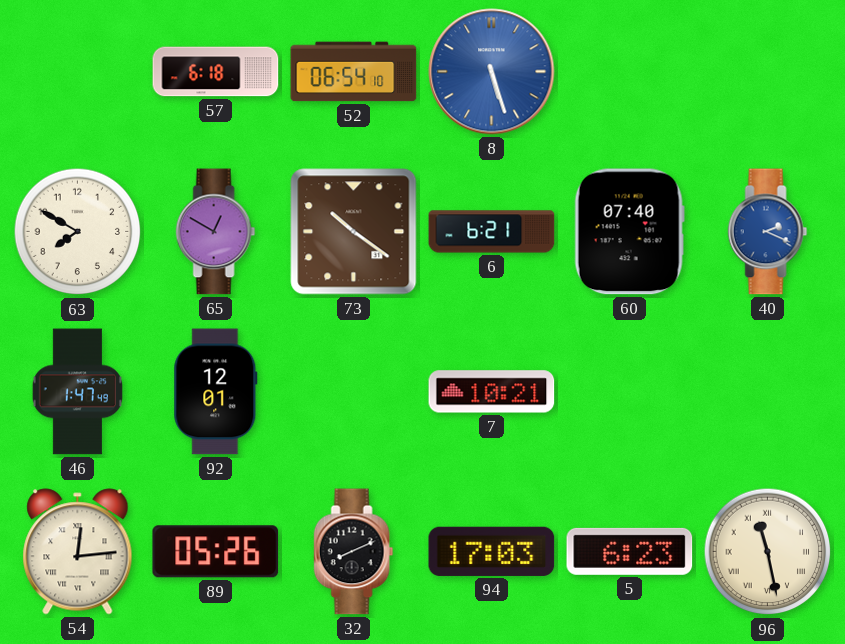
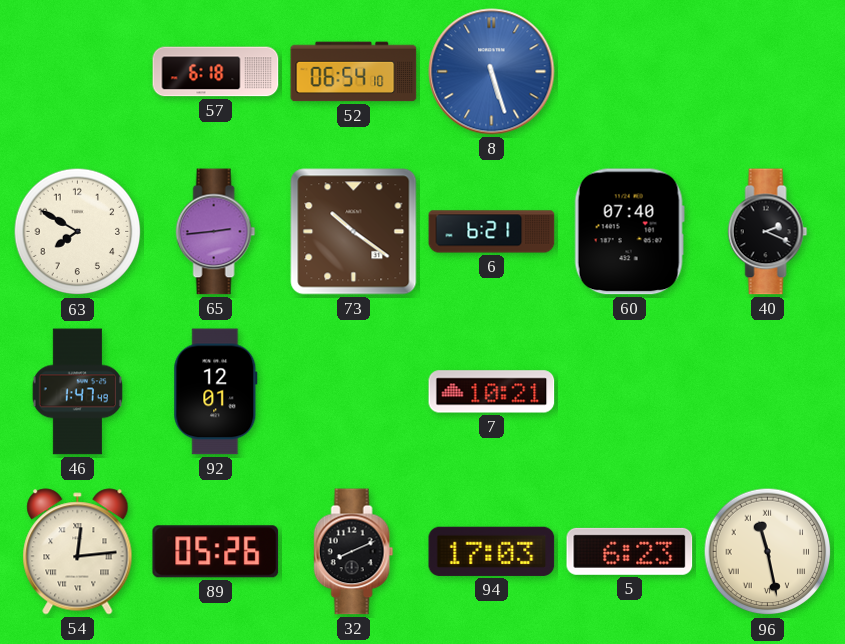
65: 12:50 -> 2:44 (216, 232)
40 dial: blue -> black (768, 232)
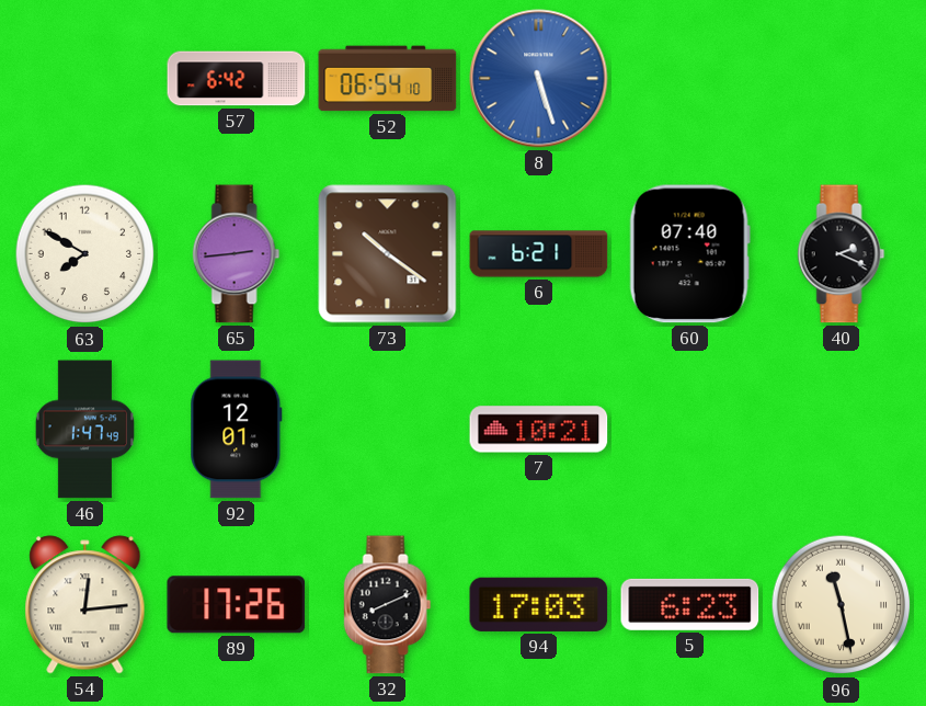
57: 6:18 -> 6:42 (237, 79)
89: 05:26 -> 17:26 (237, 605)
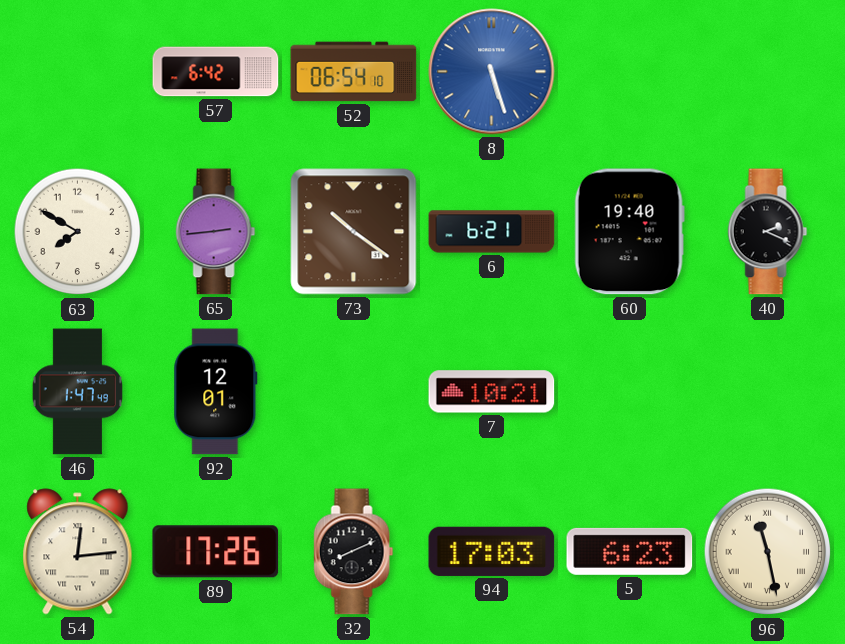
60: 07:40 -> 19:40 (629, 232)
